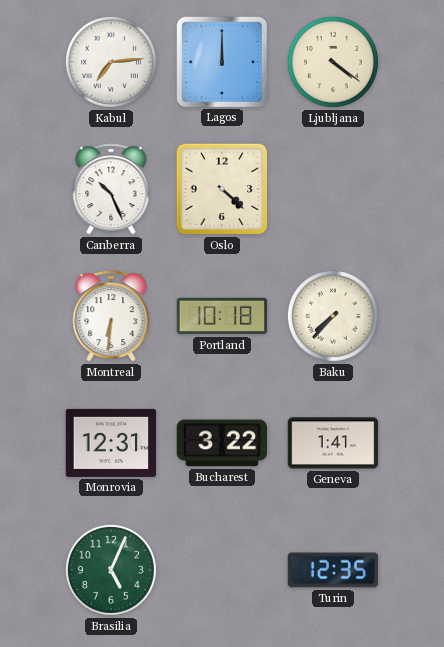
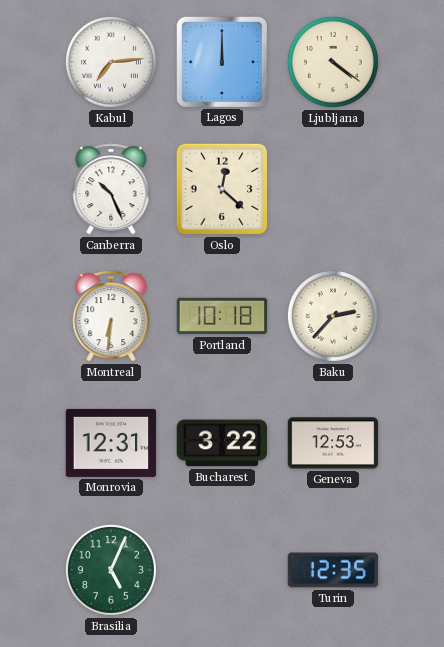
Oslo: 4:22 -> 12:22 (222, 189)
Baku: 7:37 -> 2:37 (333, 316)
Geneva: 1:41 -> 12:53 (333, 443)
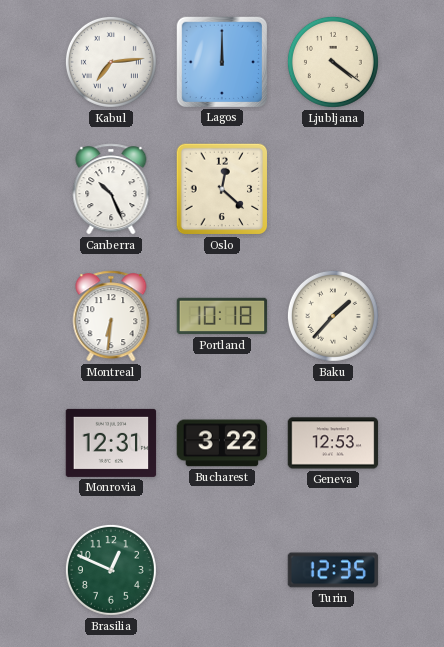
Baku: 2:37 -> 1:37 (333, 316)
Brasilia: 5:04 -> 12:49 (111, 570)
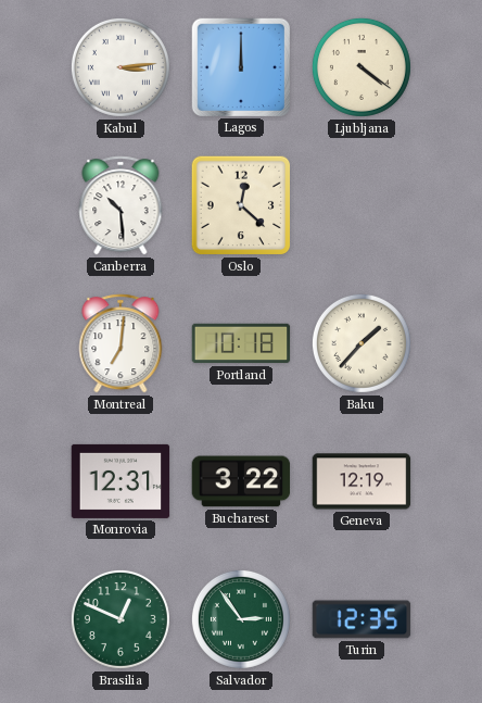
Kabul: 7:14 -> 3:14 (120, 67)
Canberra: 10:26 -> 10:29 (120, 205)
Montreal: 6:31 -> 7:01 (120, 343)
Geneva: 12:53 -> 12:19 (361, 481)
Salvador: none -> 2:54 (241, 619)
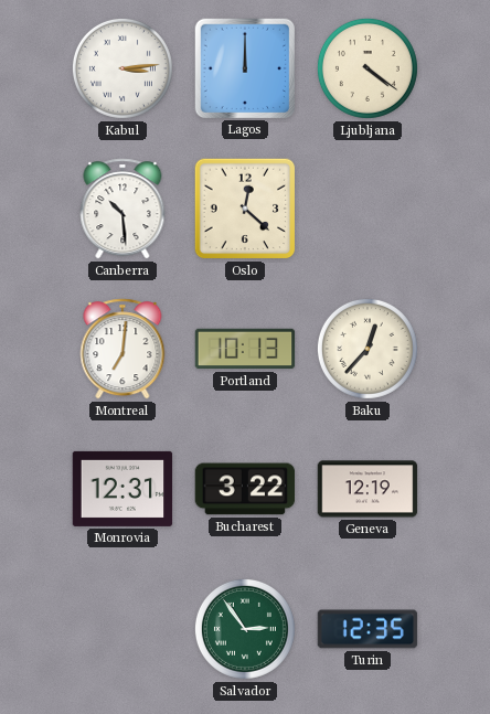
Portland: 10:18 -> 10:13 (245, 349)
Baku: 1:37 -> 12:37 (367, 349)
Brasilia: 12:49 -> none (120, 619)
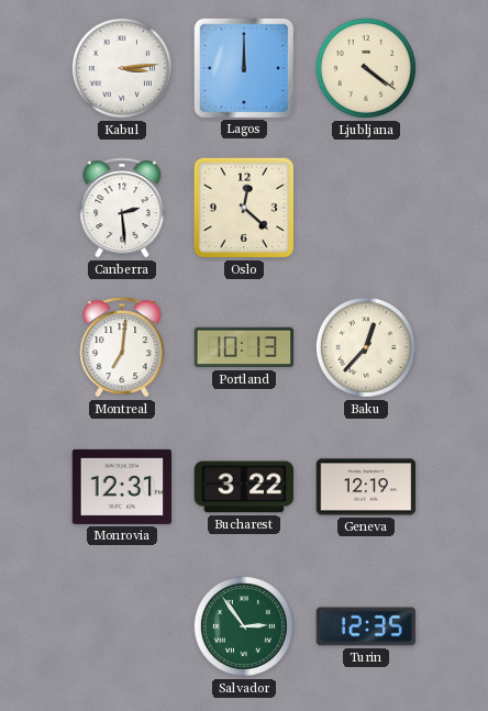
Canberra: 10:29 -> 2:29 (122, 208)
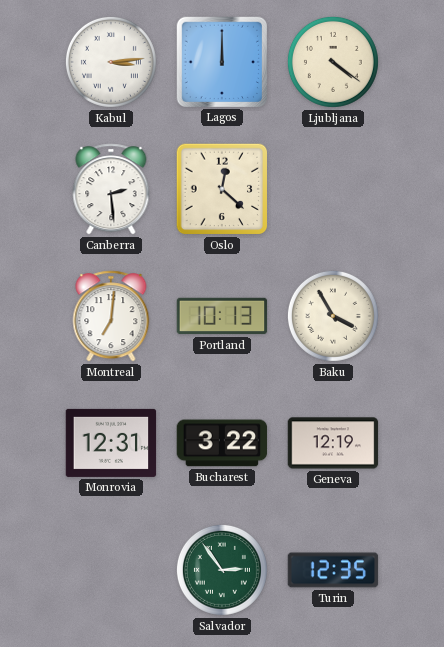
Baku: 12:37 -> 3:55 (333, 316)
